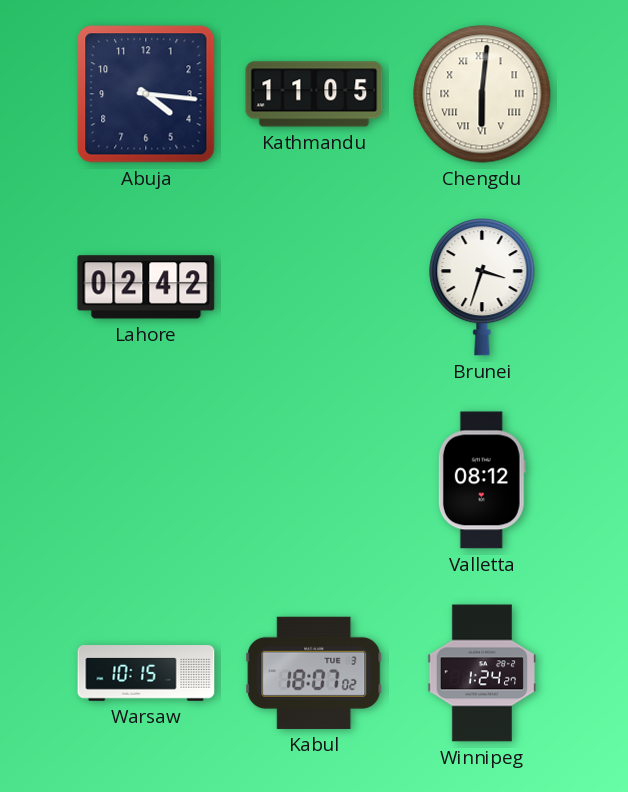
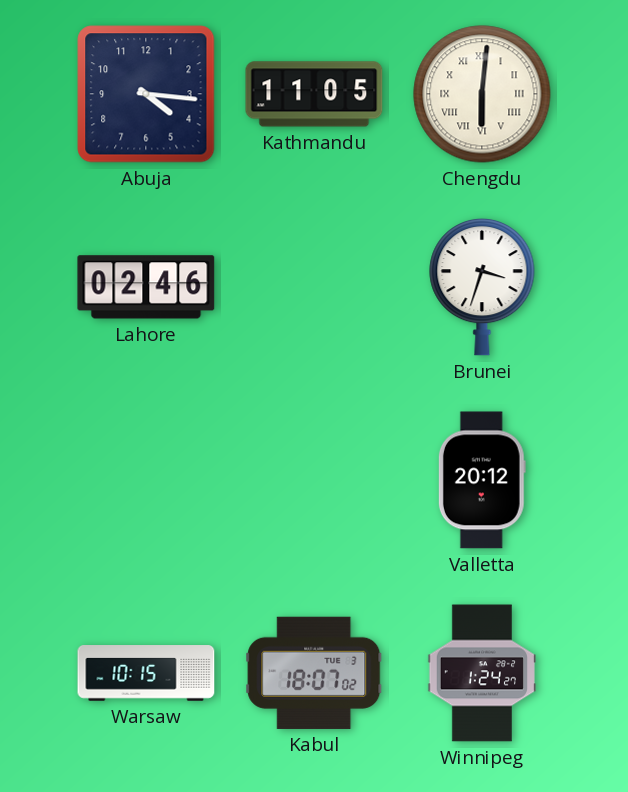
Lahore: 02:42 -> 02:46 (146, 287)
Valletta: 08:12 -> 20:12 (482, 480)
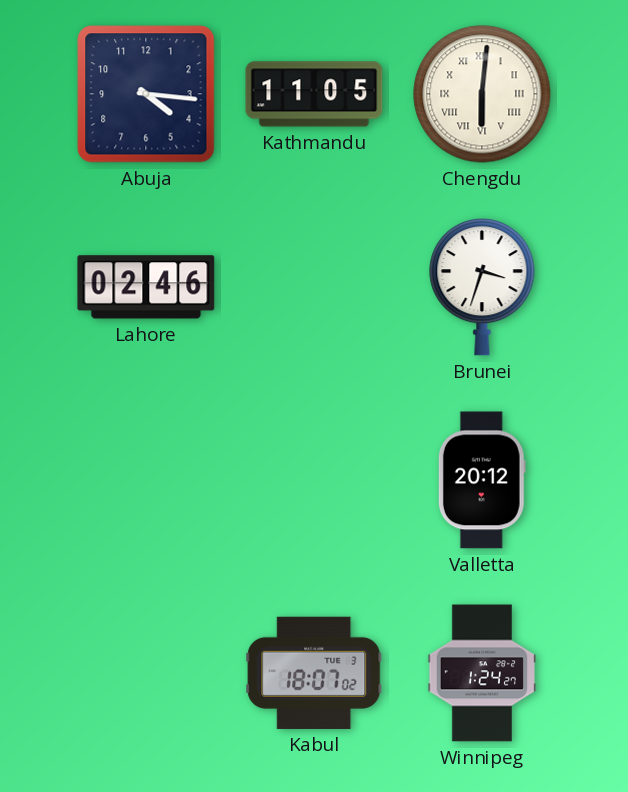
Warsaw: 10:15 -> none (146, 673)
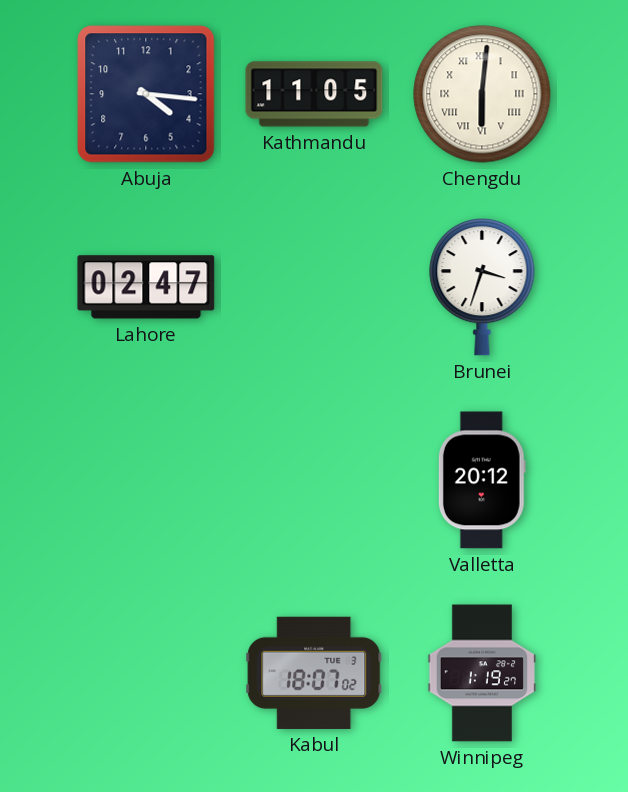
Lahore: 02:46 -> 02:47 (146, 287)
Winnipeg: 1:24 -> 1:19 (481, 673)
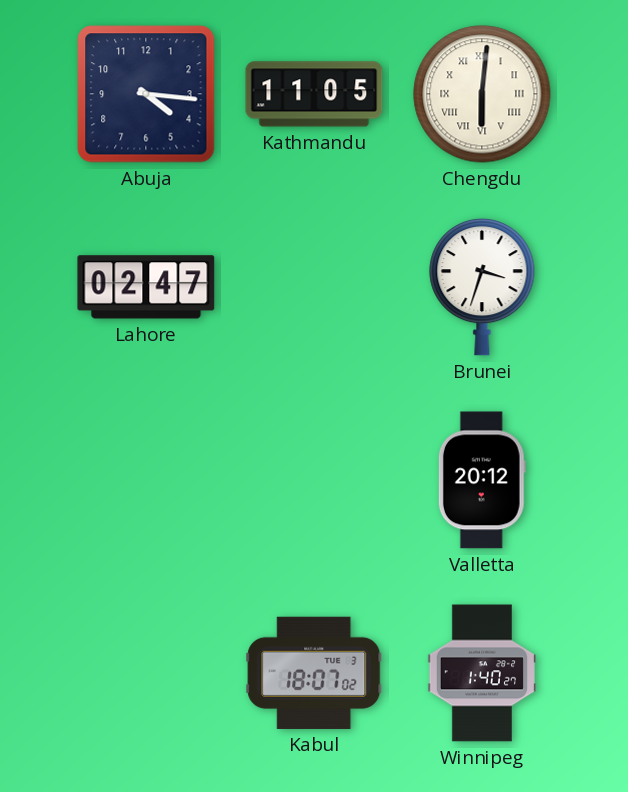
Winnipeg: 1:19 -> 1:40 (481, 673)
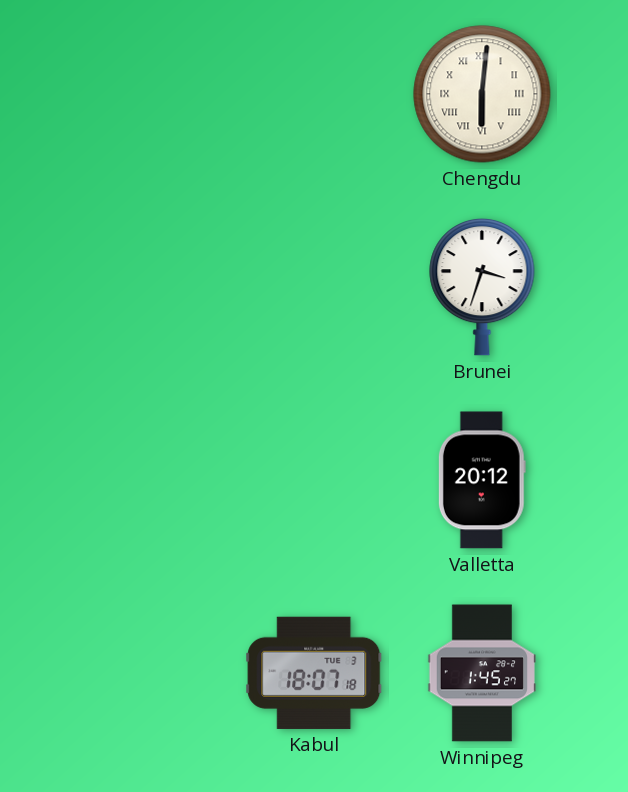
Abuja: 4:16 -> none (146, 94)
Kathmandu: 11:05 -> none (314, 94)
Lahore: 02:47 -> none (146, 287)
Kabul: 18:07:02 -> 18:07:18 (314, 673)
Winnipeg: 1:40 -> 1:45 (481, 673)
